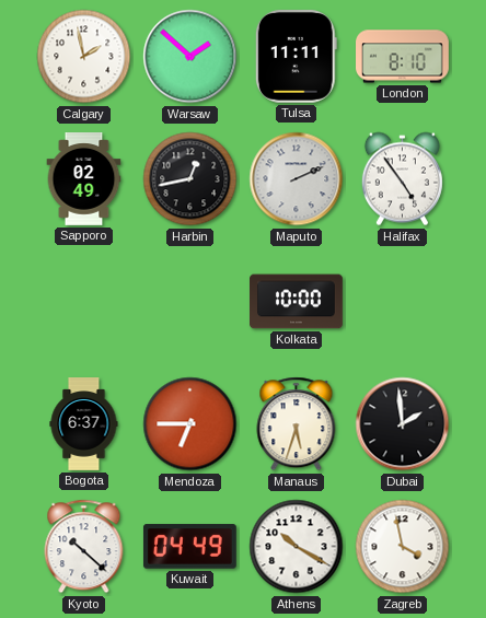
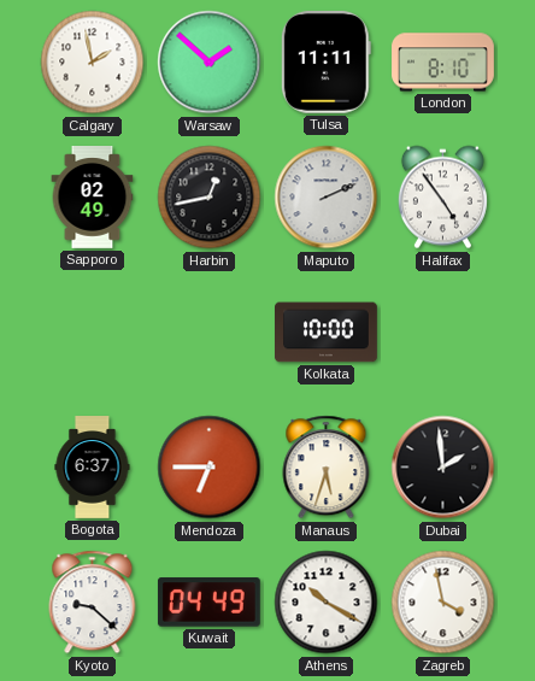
Kyoto: 10:22 -> 9:22 (93, 603)
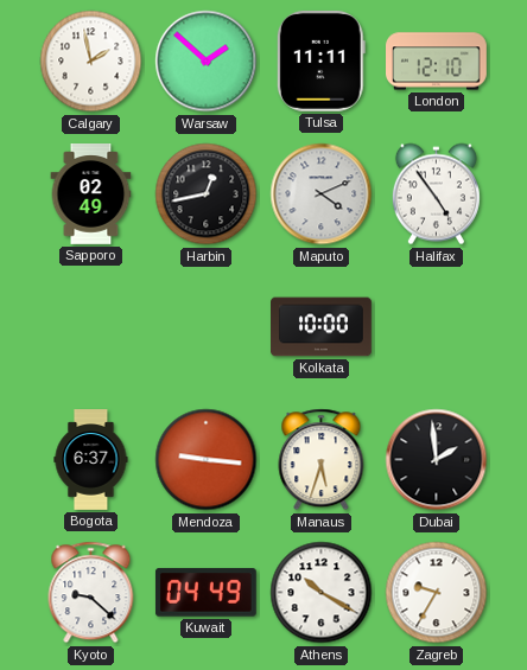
London: 8:10 -> 12:10 (437, 62)
Maputo: 2:11 -> 4:11 (322, 194)
Mendoza: 6:45 -> 9:16 (207, 460)
Zagreb: 3:58 -> 9:35 (437, 593)
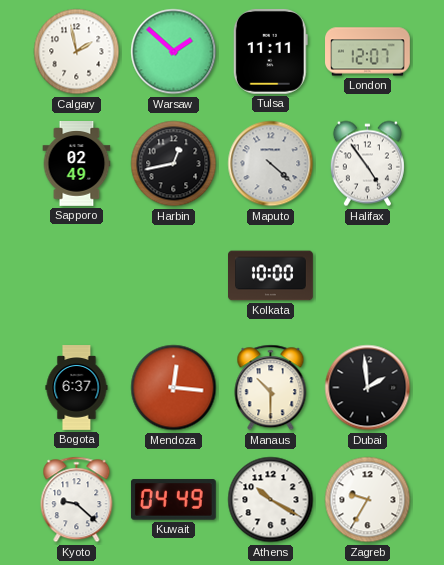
London: 12:10 -> 12:07 (368, 52)
Maputo: 4:11 -> 4:22 (271, 164)
Mendoza: 9:16 -> 12:16 (174, 388)
Manaus: 5:33 -> 10:30 (271, 388)
